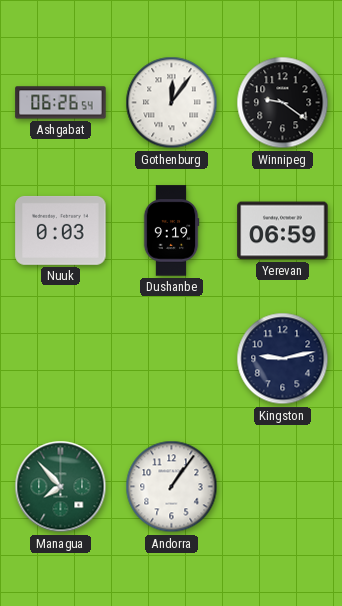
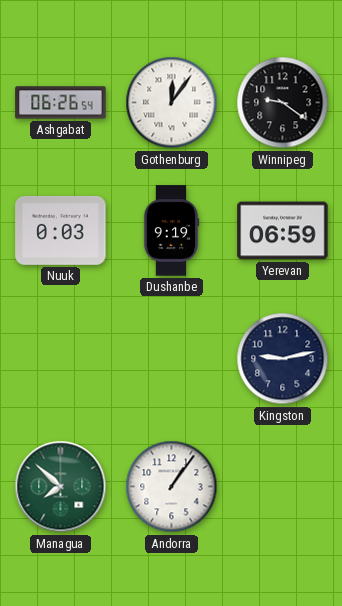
Managua: 7:53 -> 7:52 (61, 487)
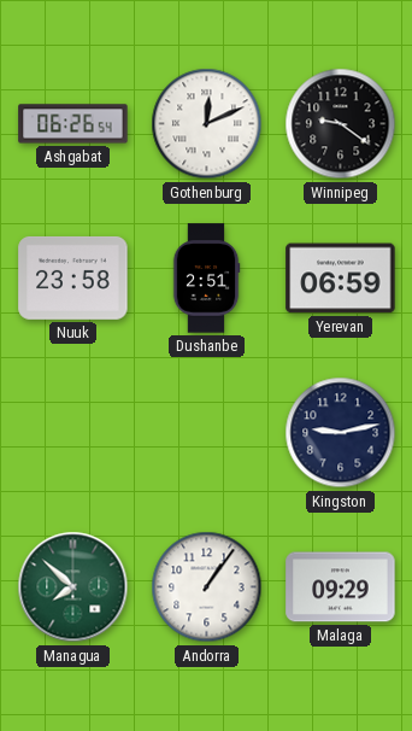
Gothenburg: 12:06 -> 12:11 (207, 124)
Nuuk: 0:03 -> 23:58 (73, 277)
Dushanbe: 9:19 -> 2:51 (206, 279)
Malaga: none -> 09:29 (341, 587)
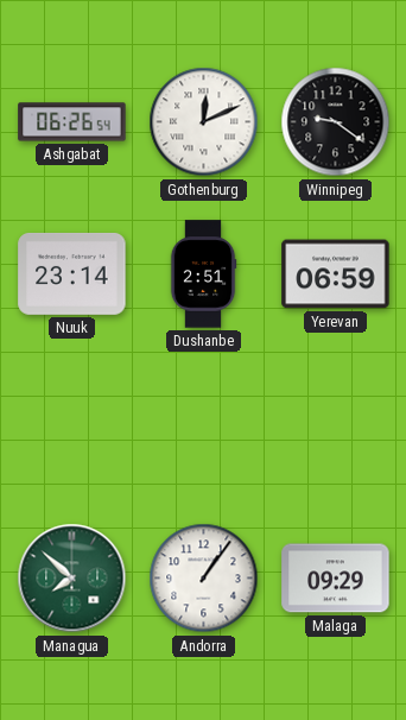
Nuuk: 23:58 -> 23:14 (72, 273)
Kingston: 9:13 -> none (341, 433)
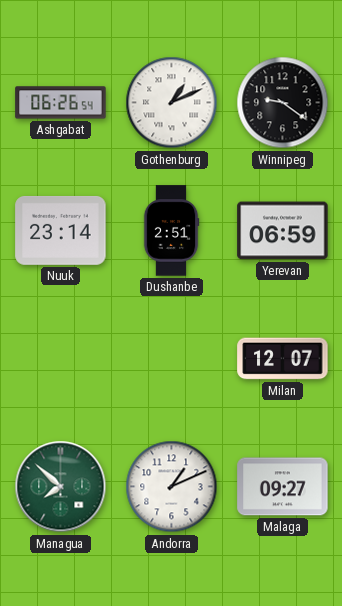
Gothenburg: 12:11 -> 1:11 (172, 103)
Milan: none -> 12:07 (283, 359)
Andorra: 1:06 -> 1:11 (172, 487)
Malaga: 09:29 -> 09:27 (283, 487)
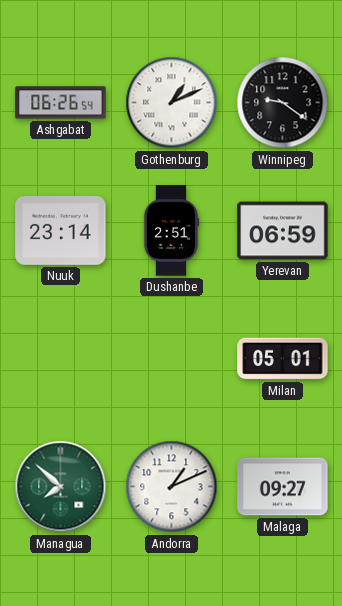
Milan: 12:07 -> 05:01 (283, 359)
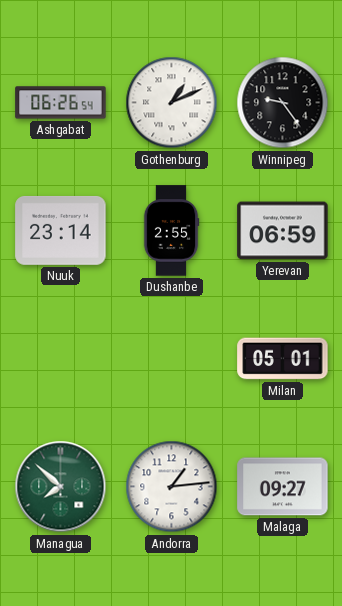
Winnipeg: 9:21 -> 9:24 (283, 103)
Dushanbe: 2:51 -> 2:55 (171, 231)
Andorra: 1:11 -> 1:14 (172, 487)
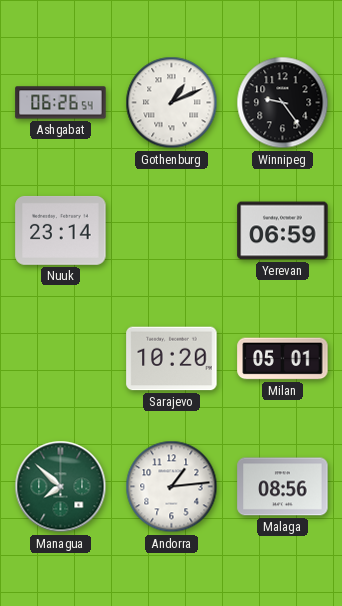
Dushanbe: 2:55 -> none (171, 231)
Sarajevo: none -> 10:20 (172, 359)
Malaga: 09:27 -> 08:56 (283, 487)
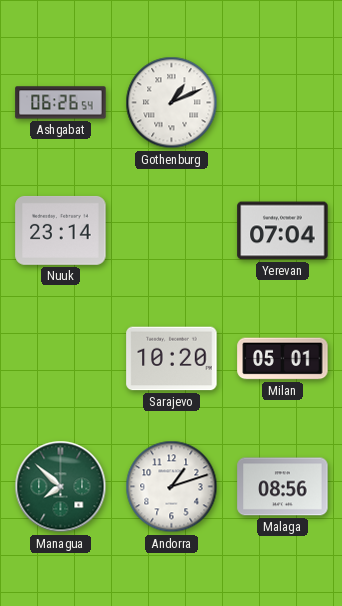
Winnipeg: 9:24 -> none (283, 103)
Yerevan: 06:59 -> 07:04 (283, 231)
Andorra: 1:14 -> 1:12 (172, 487)
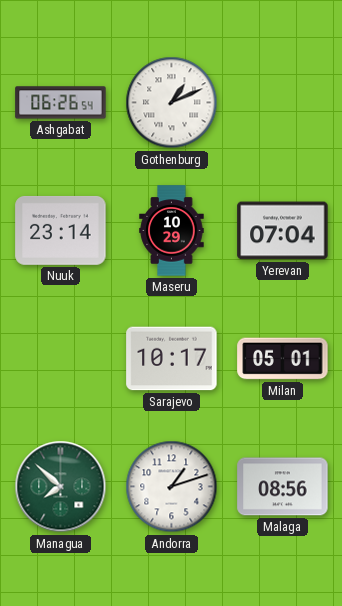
Maseru: none -> 10:29 (172, 231)
Sarajevo: 10:20 -> 10:17 (172, 359)
